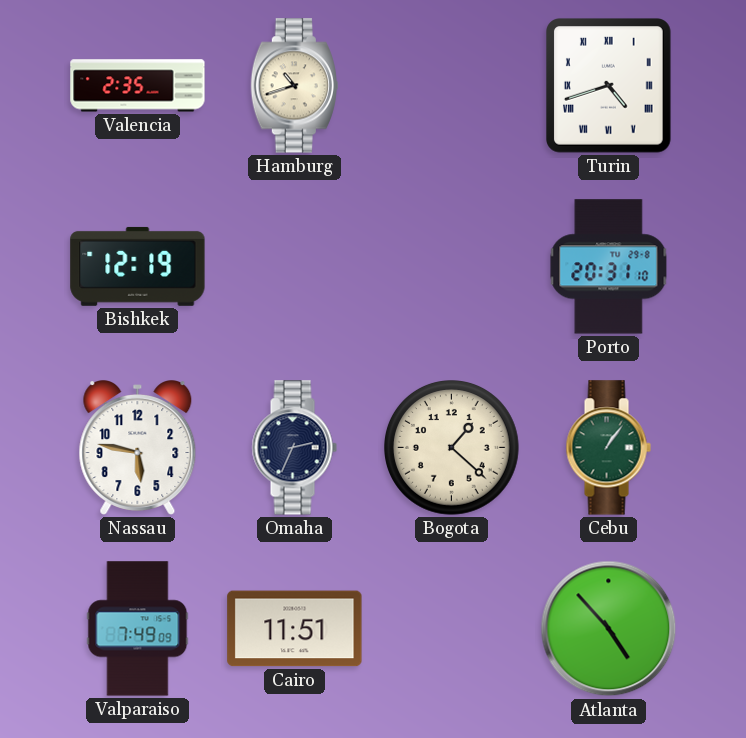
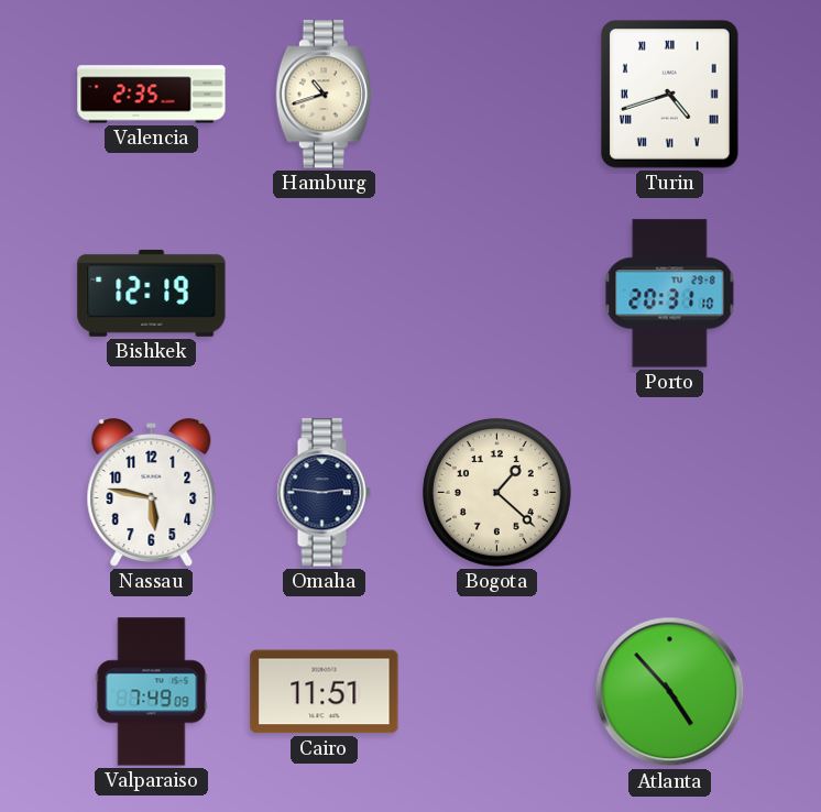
Omaha: 2:34 -> 2:46 (324, 493)
Cebu: 1:06 -> none (608, 448)
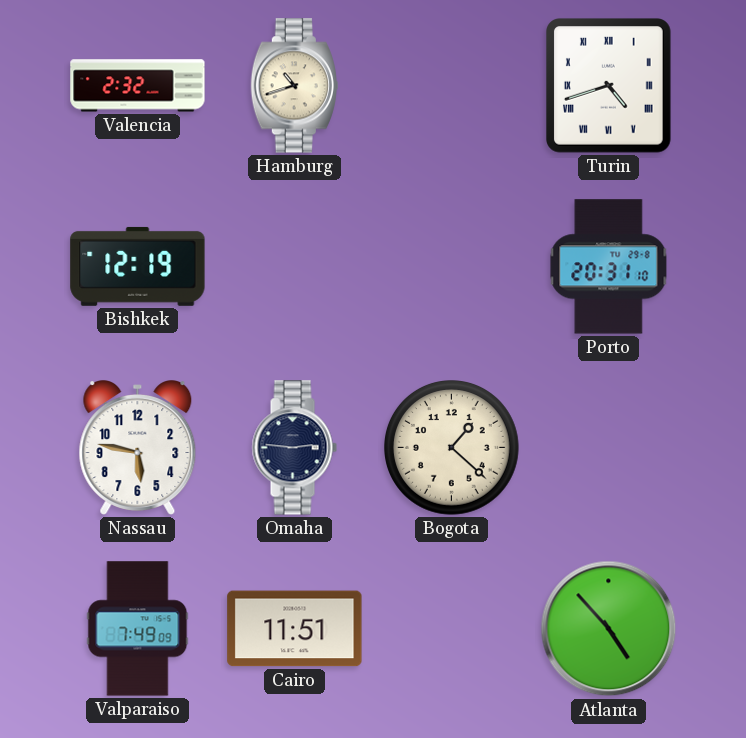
Valencia: 2:35 -> 2:32 (138, 86)
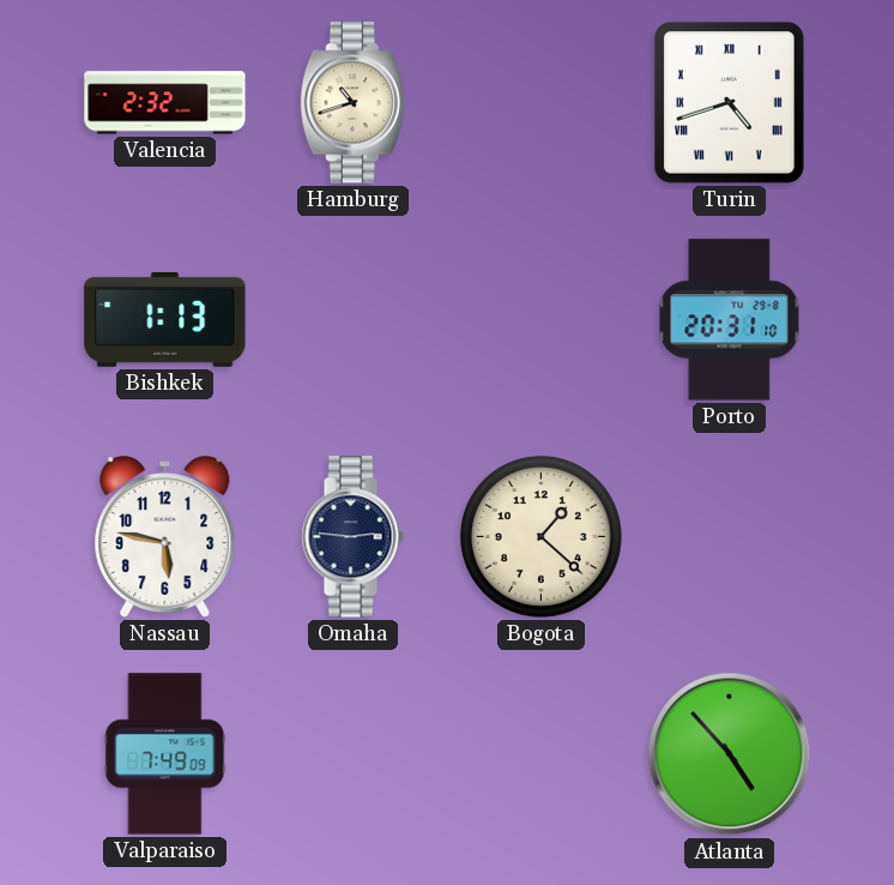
Bishkek: 12:19 -> 1:13 (165, 319)
Cairo: 11:51 -> none (295, 629)
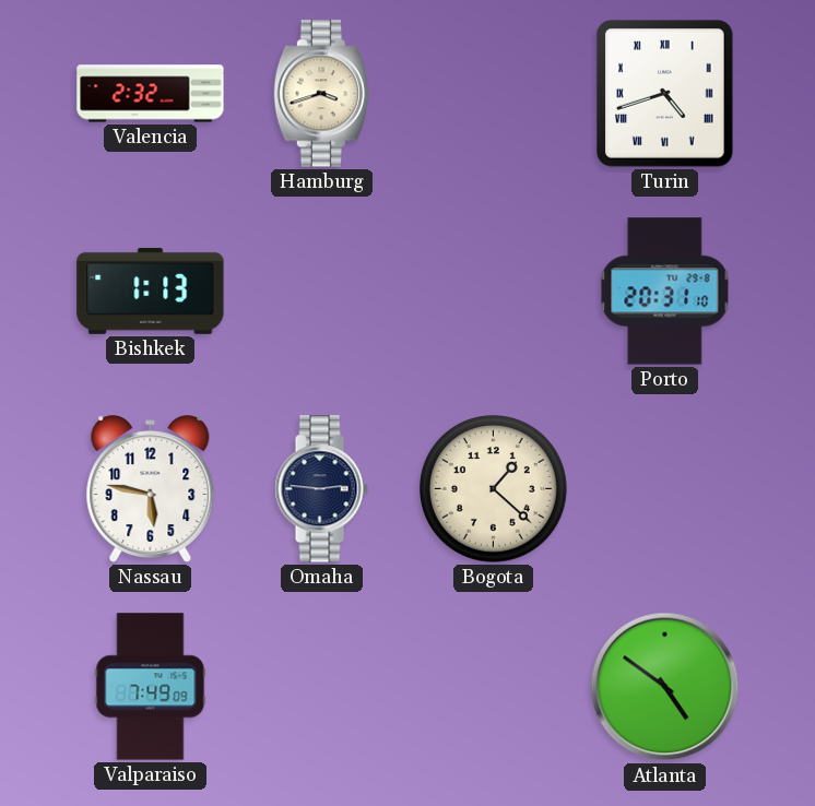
Hamburg: 10:42 -> 3:42 (321, 94)
Atlanta: 4:53 -> 4:51 (665, 687)
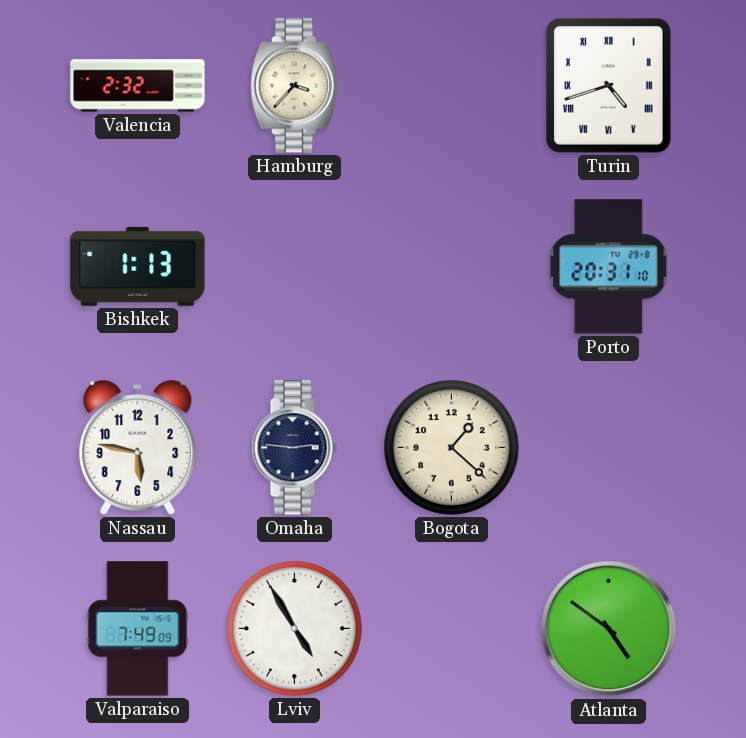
Hamburg: 3:42 -> 3:37 (294, 86)
Lviv: none -> 4:55 (295, 629)
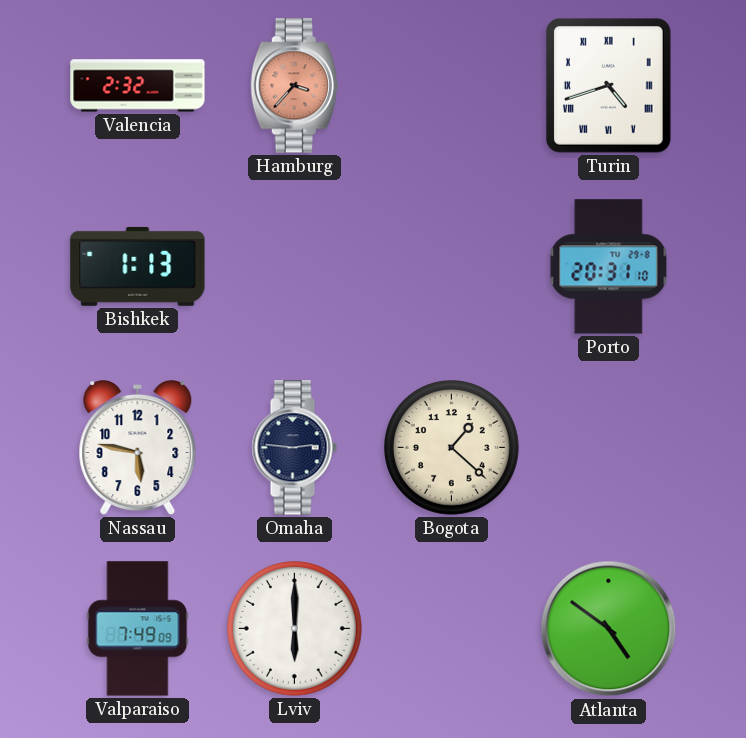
Hamburg dial: cream -> salmon (294, 86)
Lviv: 4:55 -> 6:00 (295, 629)
